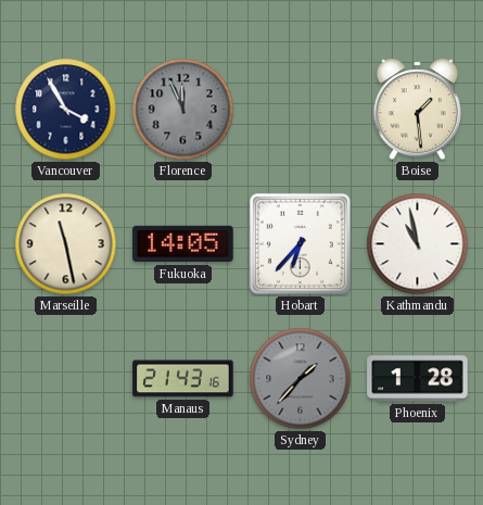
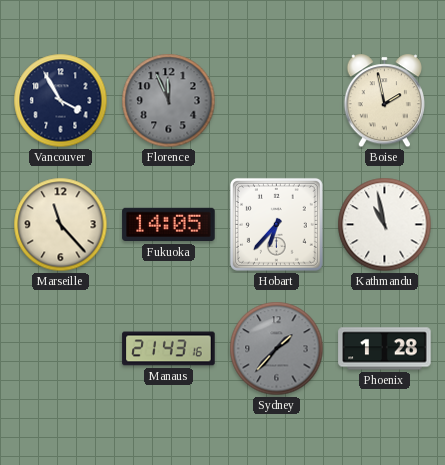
Boise: 1:29 -> 1:58 (384, 101)
Marseille: 11:28 -> 11:23 (61, 225)
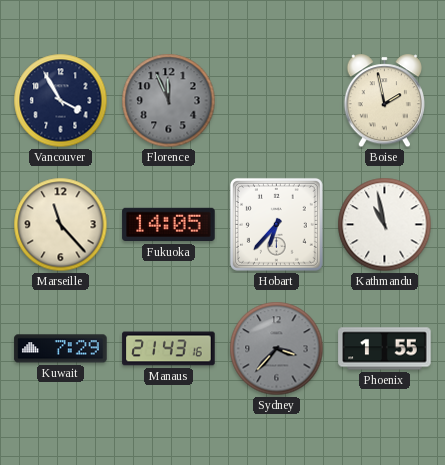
Kuwait: none -> 7:29 (61, 349)
Sydney: 1:37 -> 3:37 (277, 349)
Phoenix: 1:28 -> 1:55 (385, 349)
